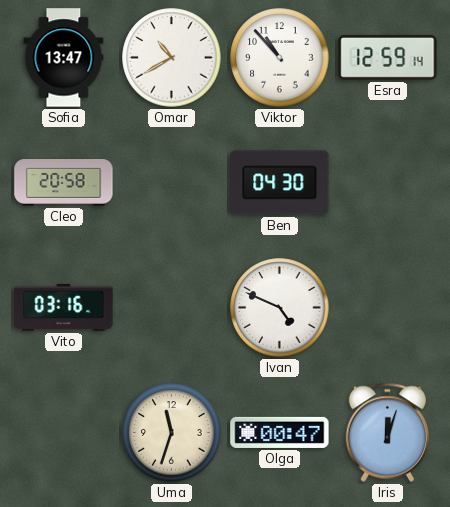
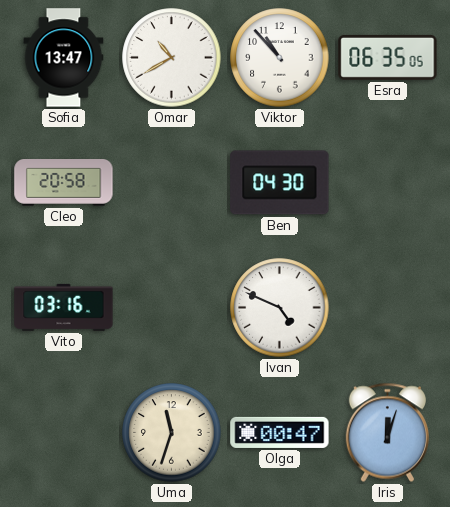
Esra: 12:59 -> 06:35 (388, 57)
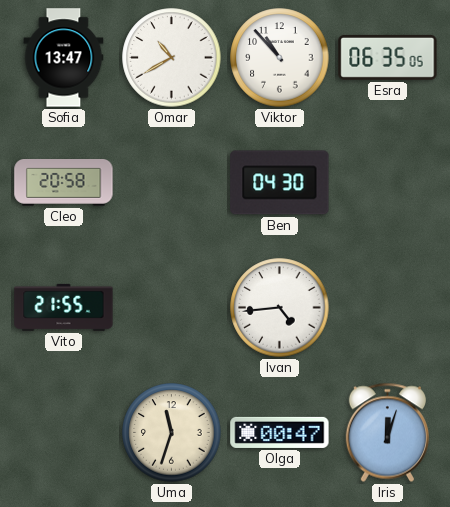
Vito: 03:16 -> 21:55 (64, 307)
Ivan: 4:49 -> 4:44 (280, 308)
